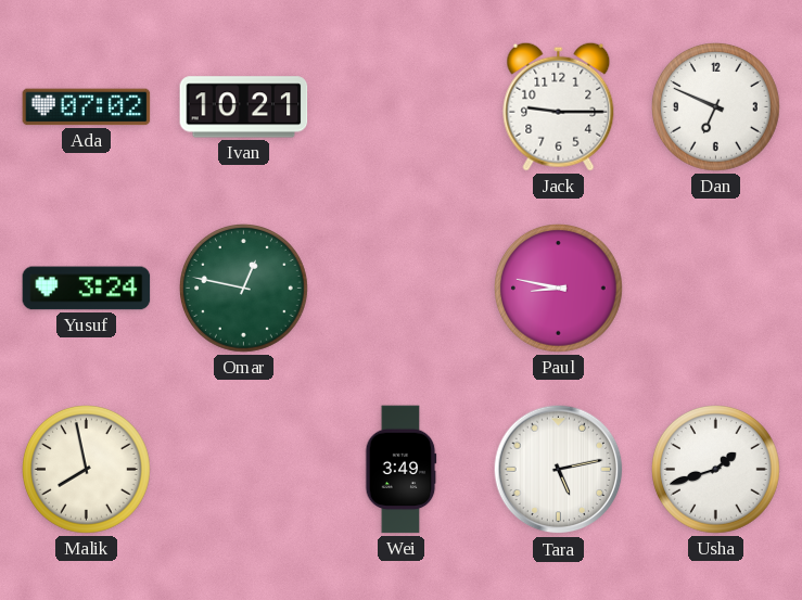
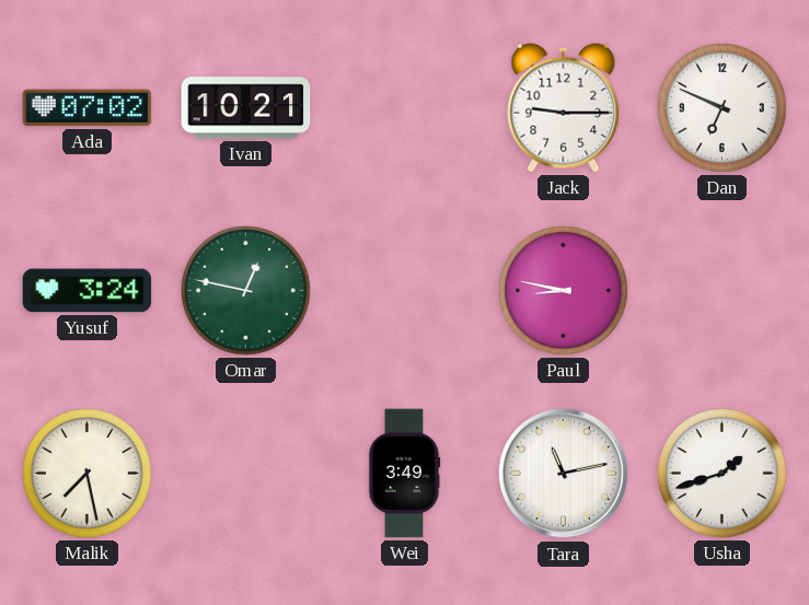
Malik: 7:58 -> 7:28 (88, 474)
Tara: 5:13 -> 11:13 (564, 474)
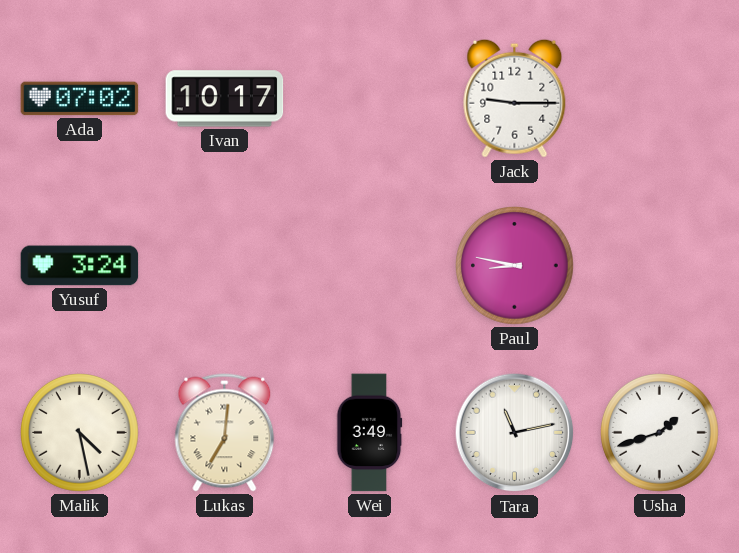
Ivan: 10:21 -> 10:17 (225, 99)
Dan: 6:49 -> none (723, 108)
Omar: 12:47 -> none (246, 291)
Malik: 7:28 -> 4:28 (80, 433)
Lukas: none -> 7:01 (225, 433)
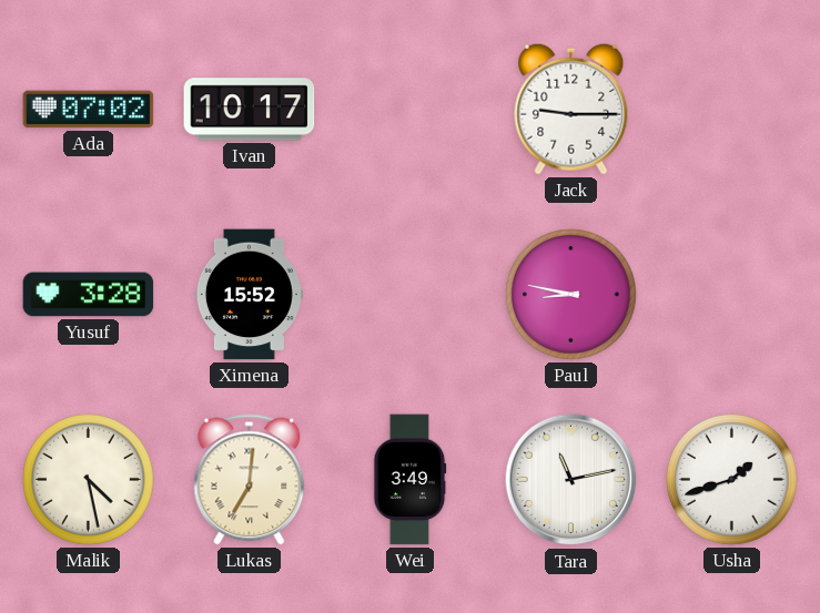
Yusuf: 3:24 -> 3:28 (89, 295)
Ximena: none -> 15:52 (249, 295)
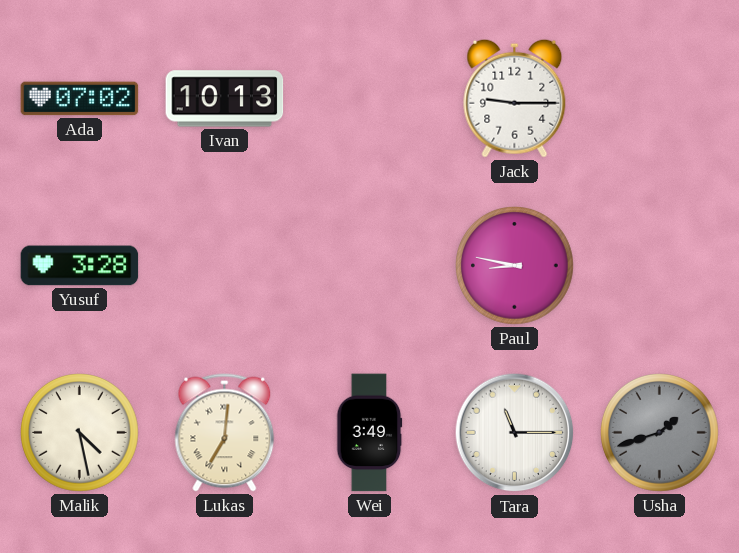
Ivan: 10:17 -> 10:13 (225, 99)
Ximena: 15:52 -> none (249, 295)
Tara: 11:13 -> 11:15 (515, 433)
Usha dial: white -> grey (660, 433)
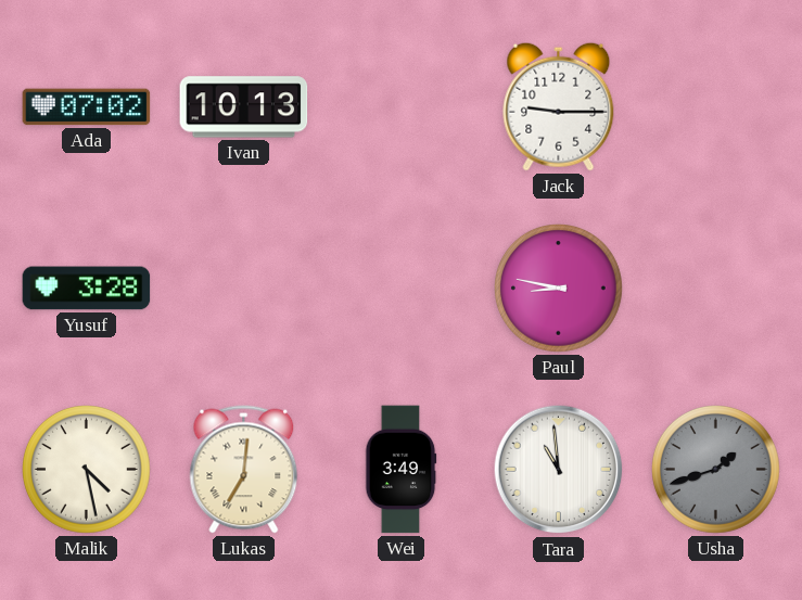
Tara: 11:15 -> 10:59 (559, 470)
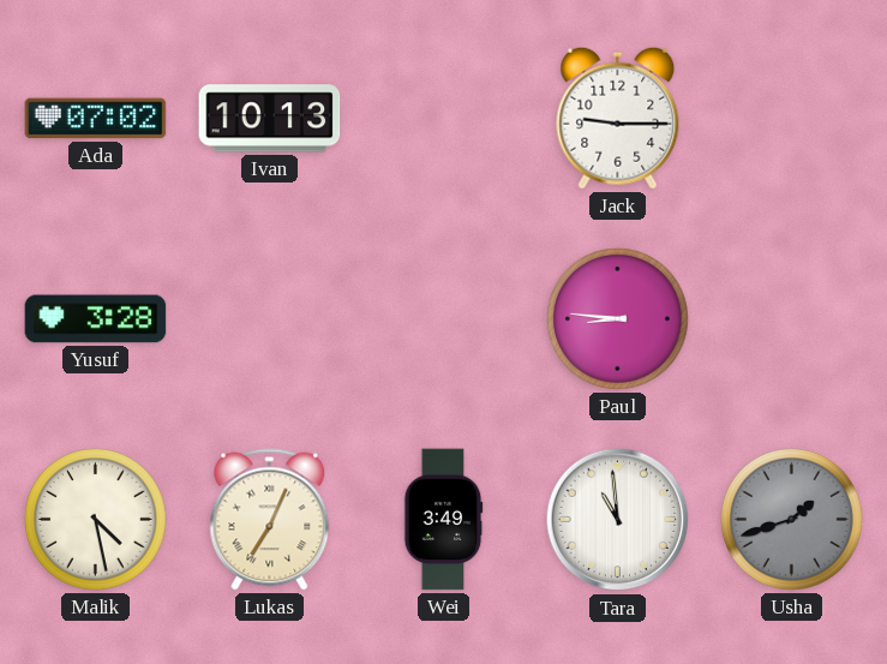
Paul: 8:47 -> 8:46 (618, 319)
Lukas: 7:01 -> 7:04 (270, 520)
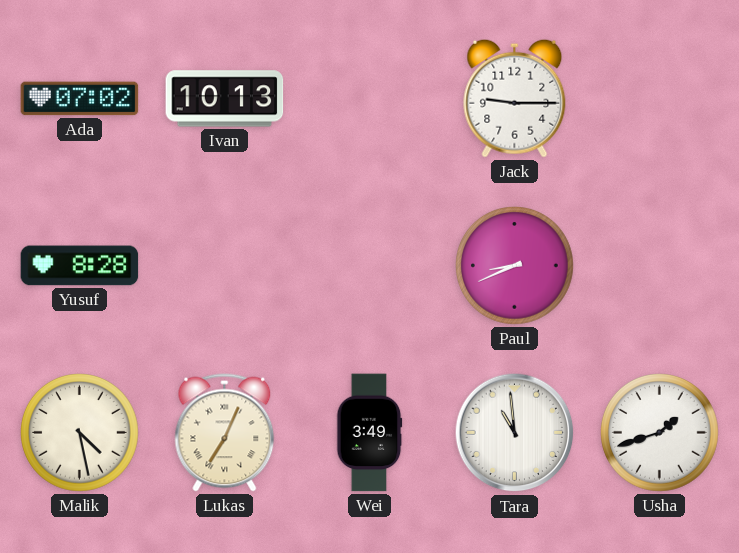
Yusuf: 3:28 -> 8:28 (80, 266)
Paul: 8:46 -> 8:41 (515, 266)
Usha dial: grey -> white (660, 433)
